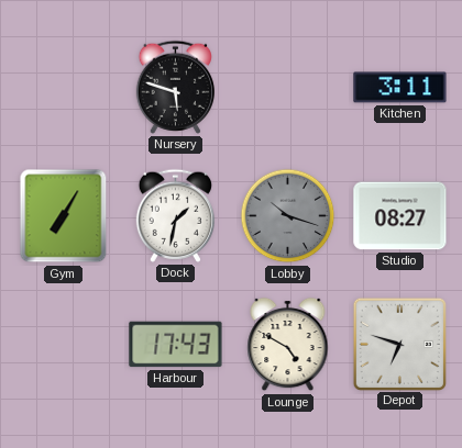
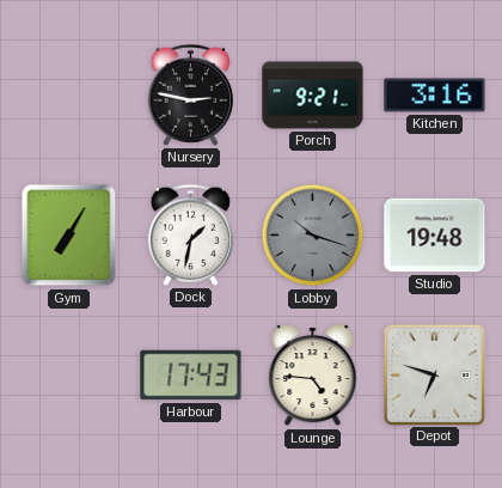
Nursery: 5:48 -> 2:47 (190, 94)
Porch: none -> 9:21 (313, 96)
Kitchen: 3:11 -> 3:16 (435, 96)
Studio: 08:27 -> 19:48 (435, 236)
Lounge: 4:50 -> 4:46 (313, 376)
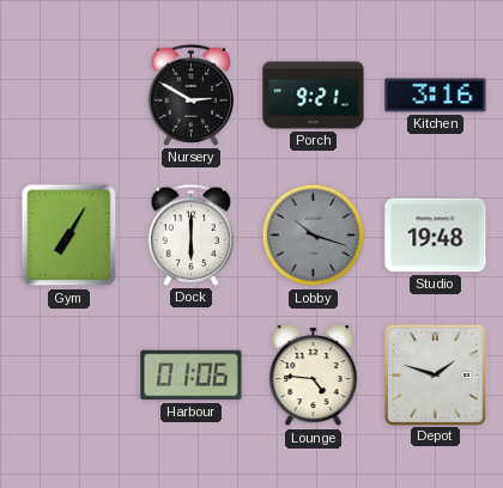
Nursery: 2:47 -> 2:50 (190, 94)
Dock: 1:32 -> 6:00 (190, 234)
Harbour: 17:43 -> 01:06 (192, 376)
Depot: 6:48 -> 1:48 (435, 374)
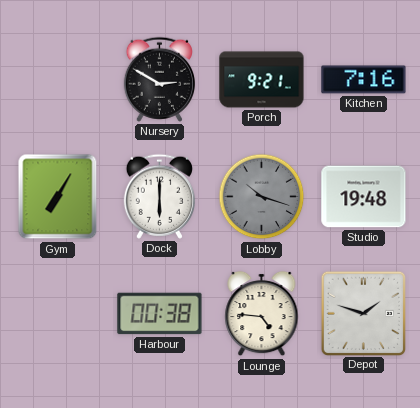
Kitchen: 3:16 -> 7:16 (364, 80)
Harbour: 01:06 -> 00:38 (160, 314)
